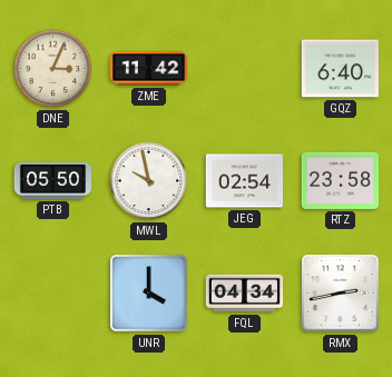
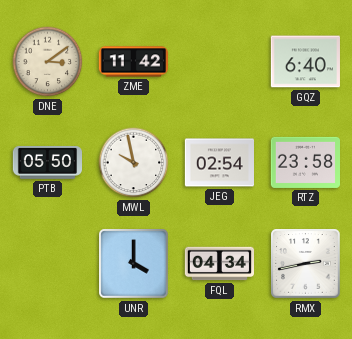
DNE: 3:04 -> 3:09 (48, 62)
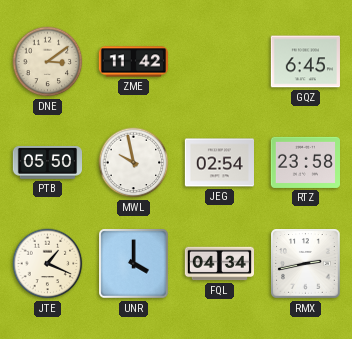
GQZ: 6:40 -> 6:45 (305, 62)
JTE: none -> 1:19 (48, 264)
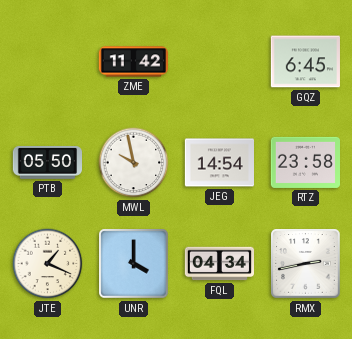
DNE: 3:09 -> none (48, 62)
JEG: 02:54 -> 14:54 (219, 163)
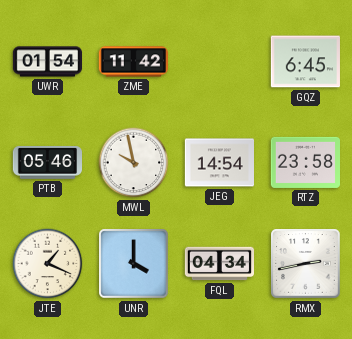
UWR: none -> 01:54 (47, 62)
PTB: 05:50 -> 05:46 (47, 163)
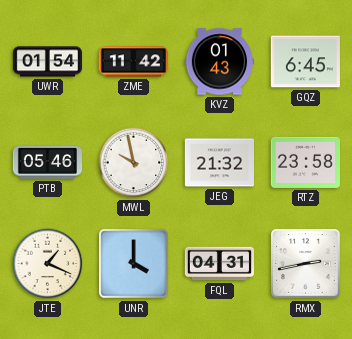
KVZ: none -> 01:43 (219, 62)
JEG: 14:54 -> 21:32 (219, 163)
FQL: 04:34 -> 04:31 (219, 264)
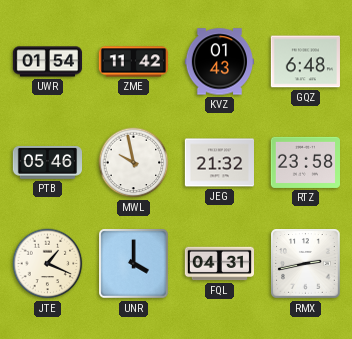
GQZ: 6:45 -> 6:48 (305, 62)
